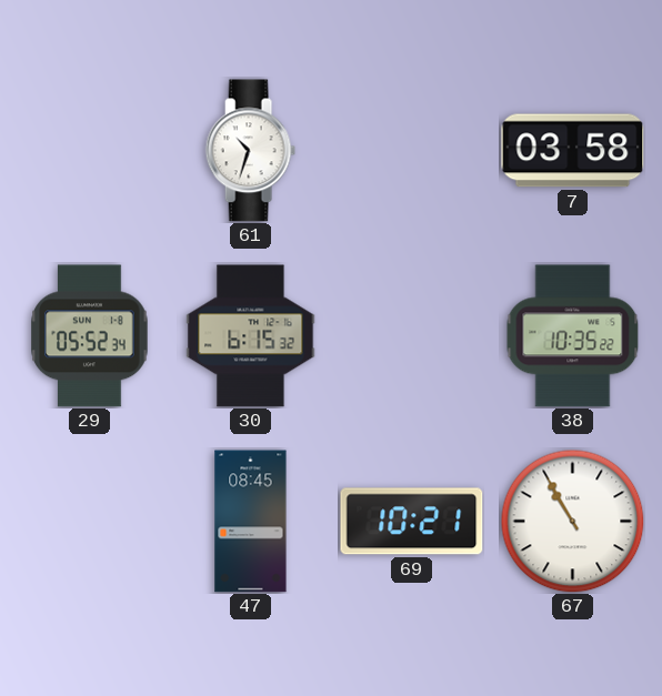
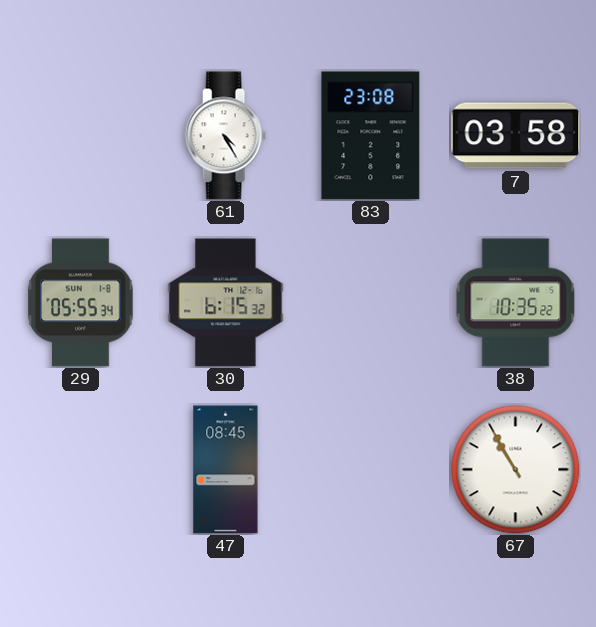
61: 10:33 -> 4:25 (225, 136)
83: none -> 23:08 (371, 136)
29: 05:52 -> 05:55 (81, 303)
69: 10:21 -> none (412, 522)
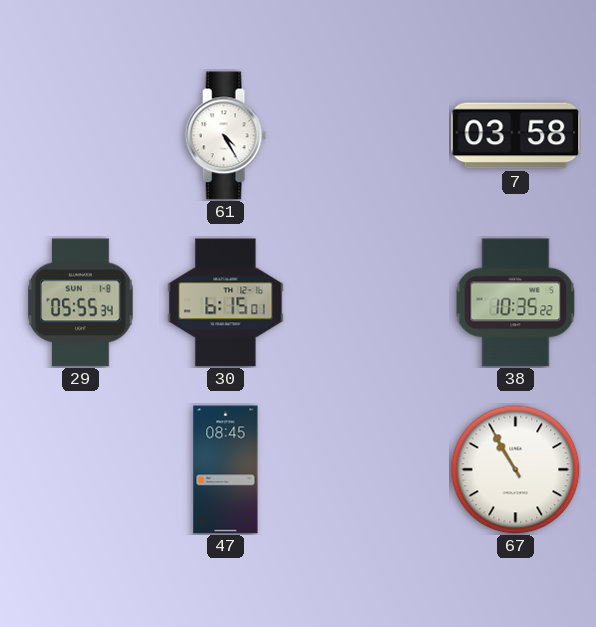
83: 23:08 -> none (371, 136)
30: 6:15:32 -> 6:15:01 (226, 303)
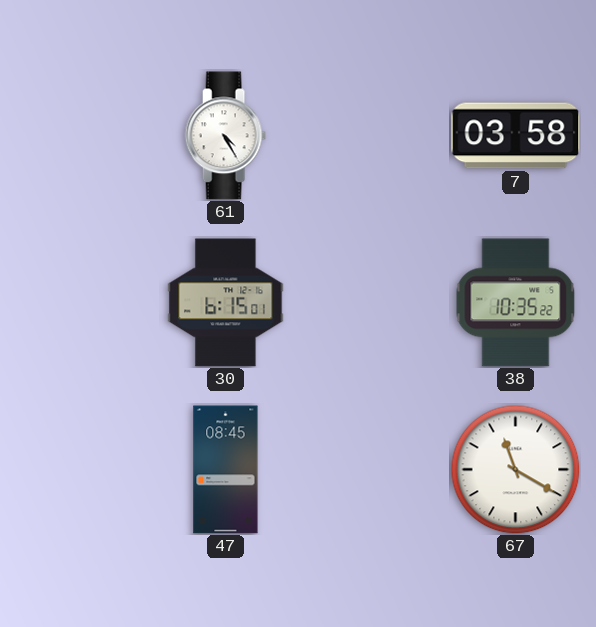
29: 05:55 -> none (81, 303)
67: 10:55 -> 11:20 (515, 469)
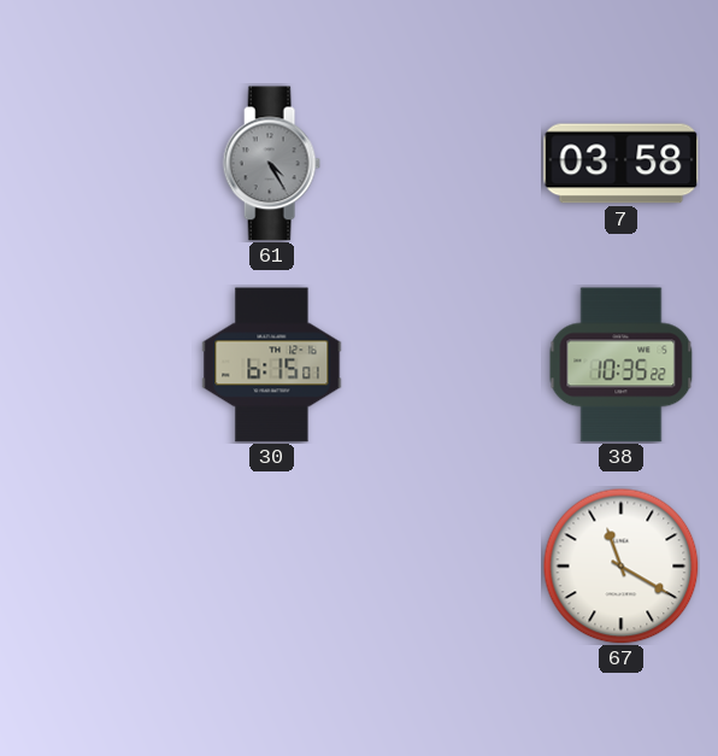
61 dial: white -> grey (271, 164)
47: 08:45 -> none (226, 470)
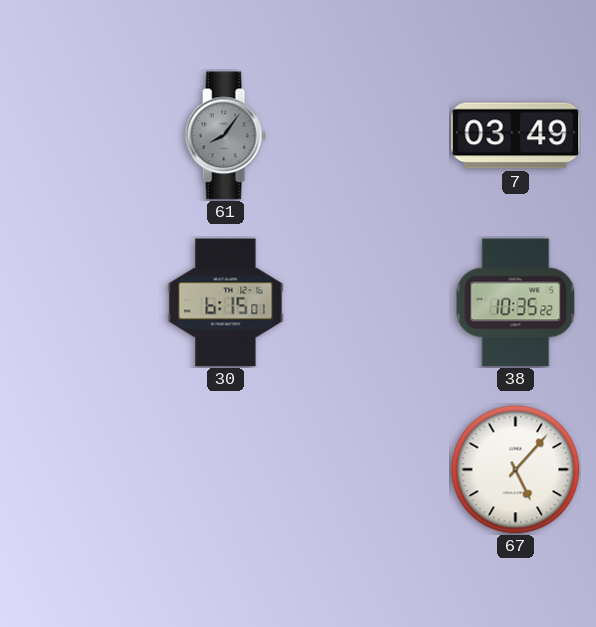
61: 4:25 -> 8:06 (225, 136)
7: 03:58 -> 03:49 (516, 136)
67: 11:20 -> 5:07 (515, 469)
